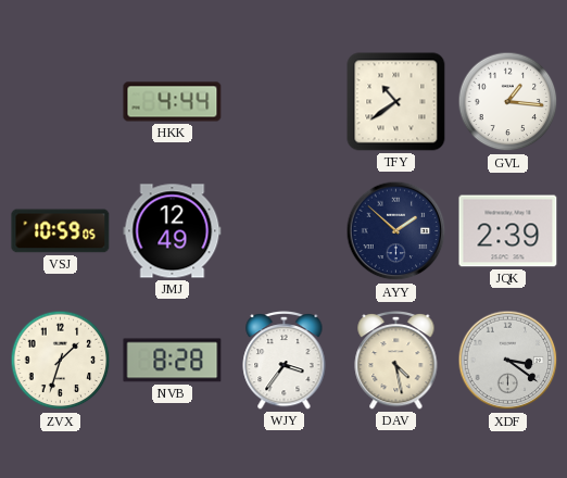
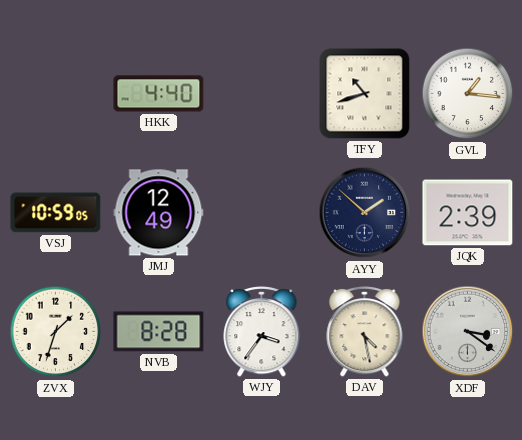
HKK: 4:44 -> 4:40 (159, 94)
TFY: 10:39 -> 10:42 (365, 94)
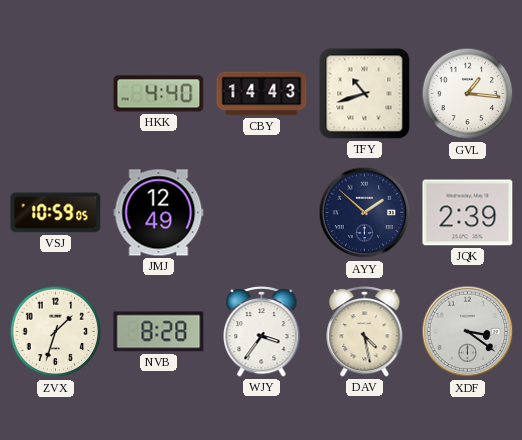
CBY: none -> 14:43 (262, 94)
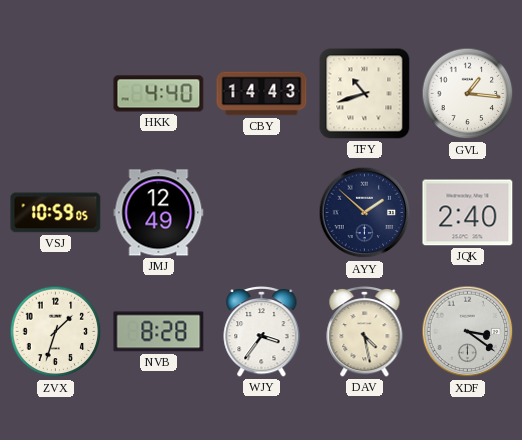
JQK: 2:39 -> 2:40 (468, 213)
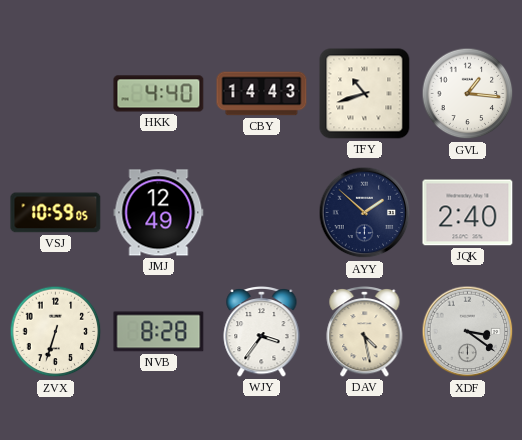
ZVX: 1:33 -> 6:33 (56, 332)
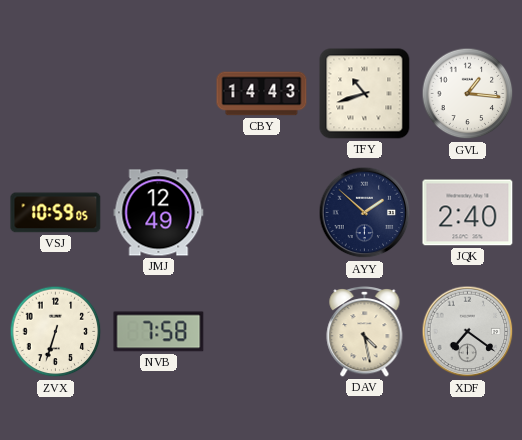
HKK: 4:40 -> none (159, 94)
NVB: 8:28 -> 7:58 (159, 332)
WJY: 3:36 -> none (262, 332)
XDF: 3:21 -> 7:21 (468, 332)
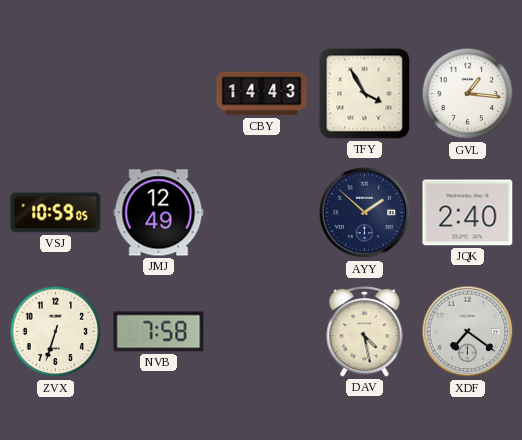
TFY: 10:42 -> 3:55 (365, 94)
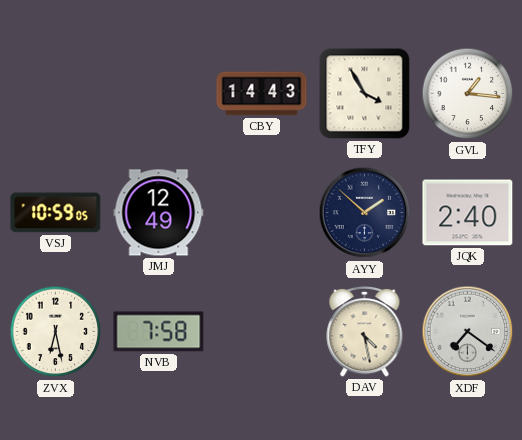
ZVX: 6:33 -> 6:28 (56, 332)
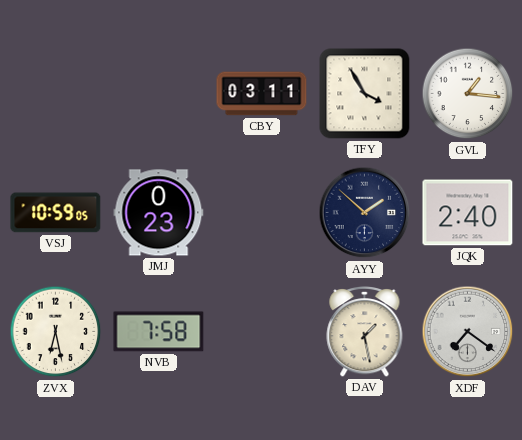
CBY: 14:43 -> 03:11 (262, 94)
JMJ: 12:49 -> 0:23 (159, 213)
DAV: 4:28 -> 1:28 (365, 332)
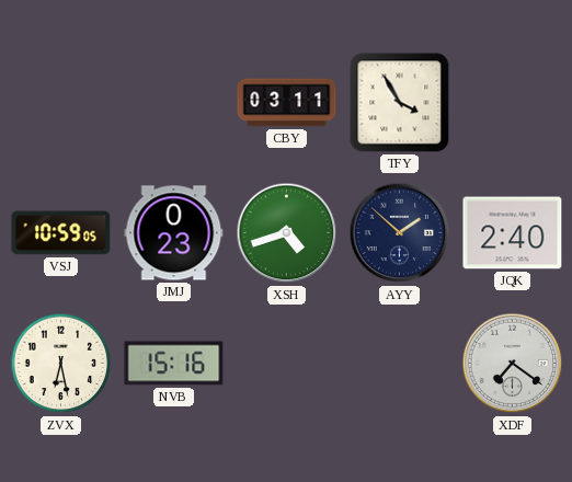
GVL: 1:16 -> none (468, 94)
XSH: none -> 4:42 (287, 233)
NVB: 7:58 -> 15:16 (174, 364)
DAV: 1:28 -> none (365, 332)
